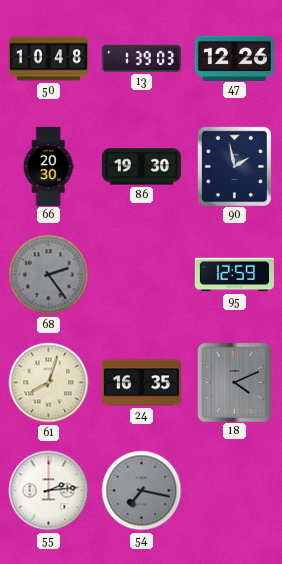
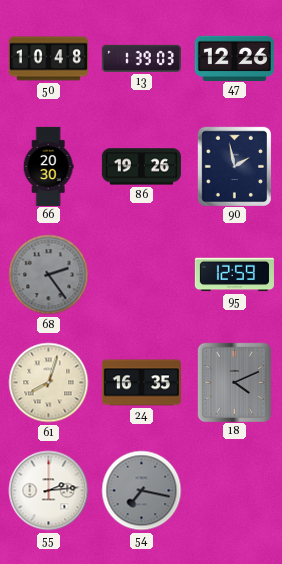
86: 19:30 -> 19:26 (141, 167)
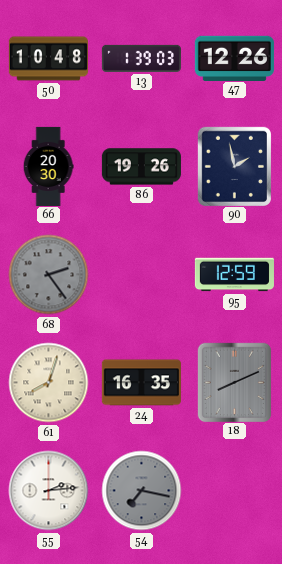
18: 4:11 -> 8:11 (234, 382)
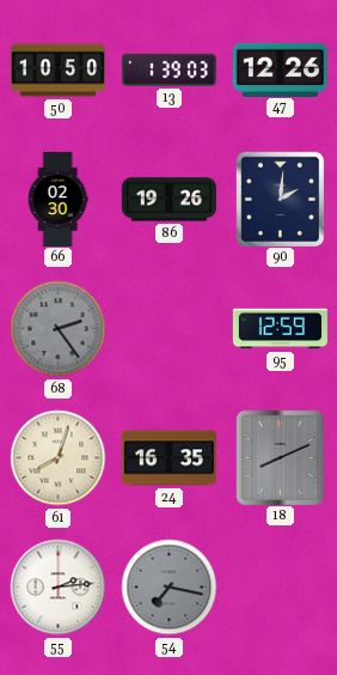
50: 10:48 -> 10:50 (57, 71)
66: 20:30 -> 02:30 (57, 199)
90: 1:58 -> 2:01 (280, 199)
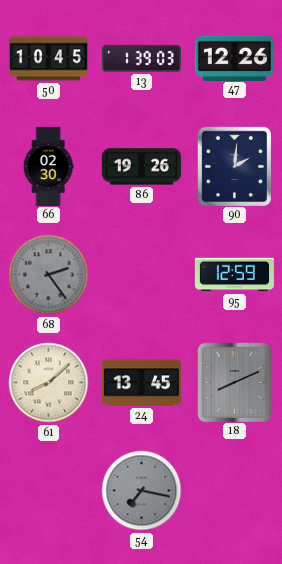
50: 10:50 -> 10:45 (48, 59)
61: 8:03 -> 8:08 (49, 383)
24: 16:35 -> 13:45 (141, 383)
55: 2:14 -> none (59, 588)
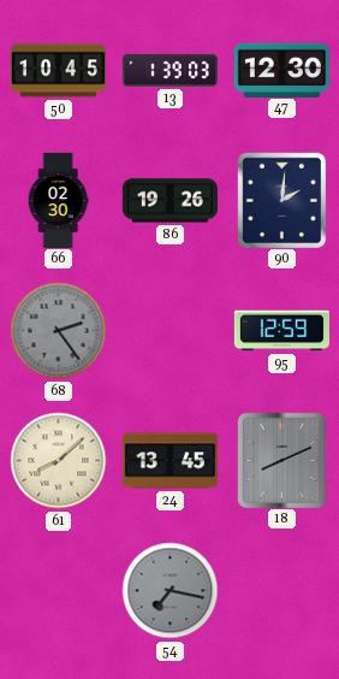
47: 12:26 -> 12:30 (281, 70)
